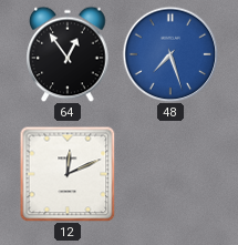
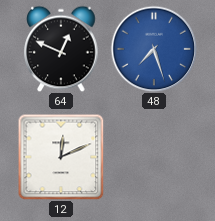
64: 12:54 -> 12:49 (61, 49)
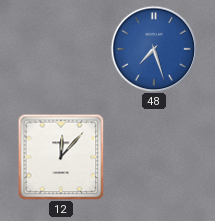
64: 12:49 -> none (61, 49)
12: 12:11 -> 12:07 (61, 157)
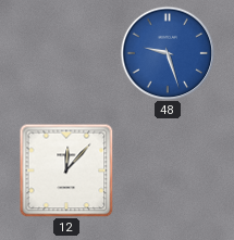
48: 7:27 -> 9:27 (168, 53)
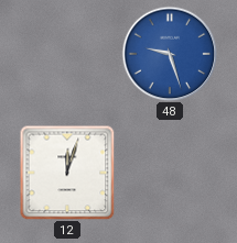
12: 12:07 -> 12:03 (67, 173)
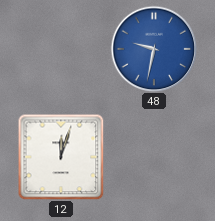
48: 9:27 -> 9:32 (154, 49)
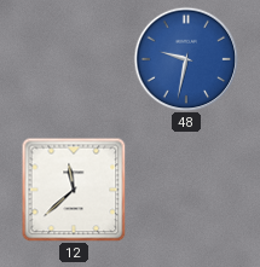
12: 12:03 -> 11:38 (74, 190)
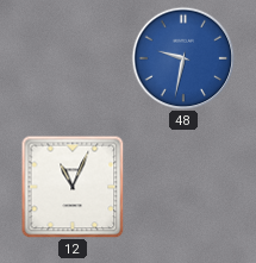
12: 11:38 -> 11:04 (73, 187)
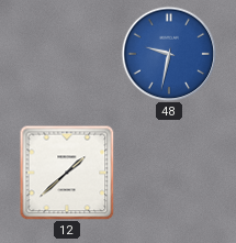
12: 11:04 -> 1:38 (67, 173)
